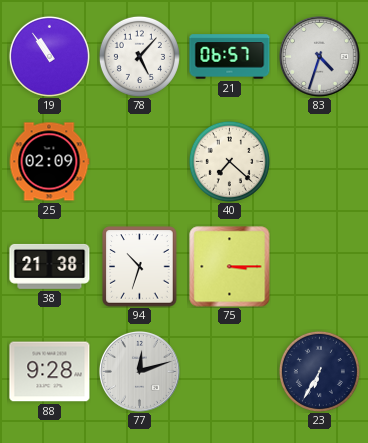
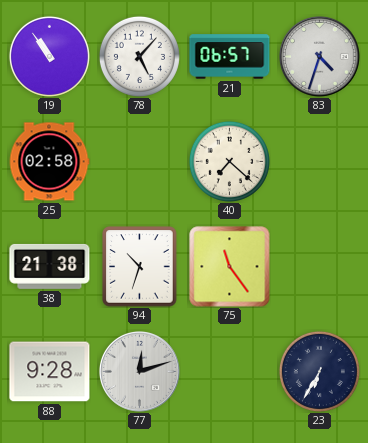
25: 02:09 -> 02:58 (49, 162)
75: 3:15 -> 11:24 (230, 267)
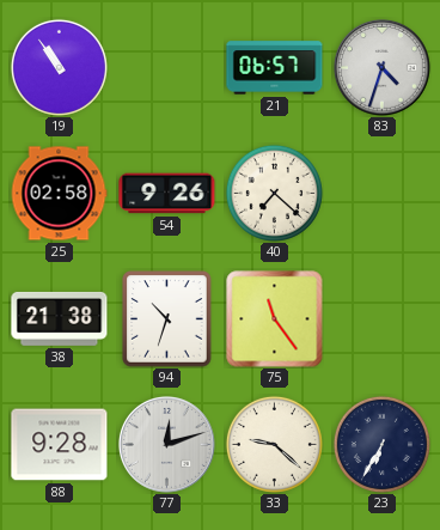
78: 5:07 -> none (139, 56)
54: none -> 9:26 (167, 194)
33: none -> 9:22 (274, 444)
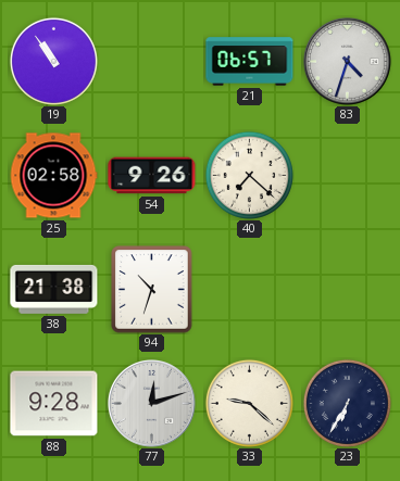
75: 11:24 -> none (275, 319)
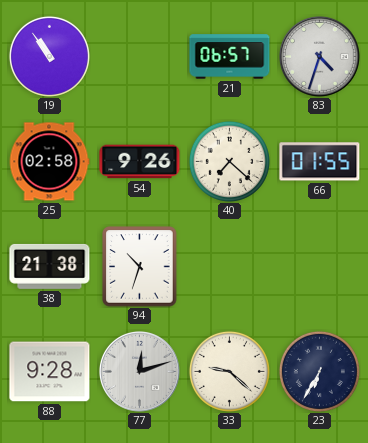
66: none -> 01:55 (320, 162)
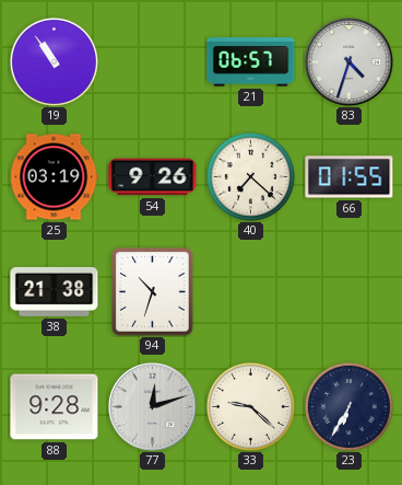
25: 02:58 -> 03:19 (54, 177)
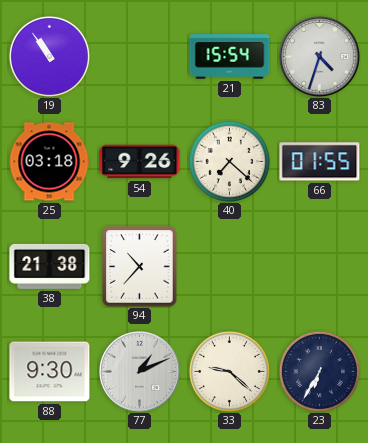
21: 06:57 -> 15:54 (230, 57)
25: 03:19 -> 03:18 (49, 162)
94: 10:33 -> 10:37 (140, 267)
88: 9:28 -> 9:30 (50, 372)
77: 12:12 -> 1:11 (140, 372)
